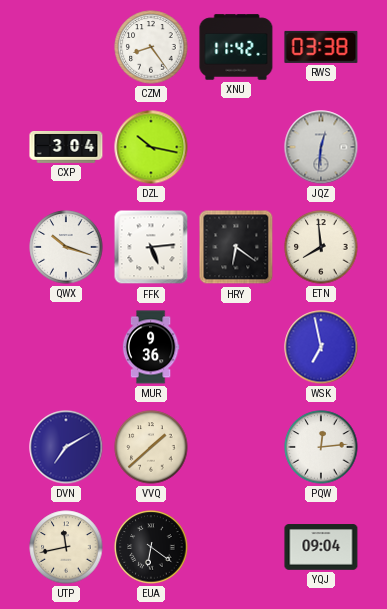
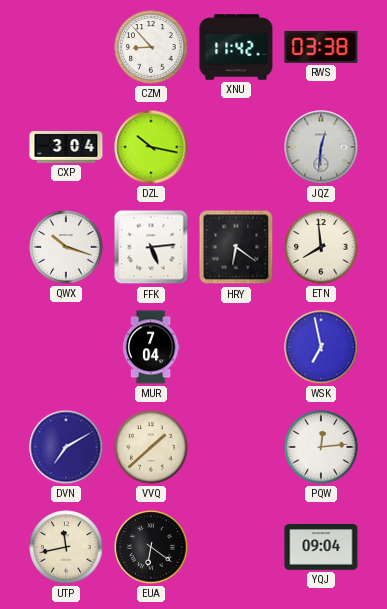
CZM: 8:24 -> 8:53 (151, 47)
MUR: 9:36 -> 7:04 (151, 347)
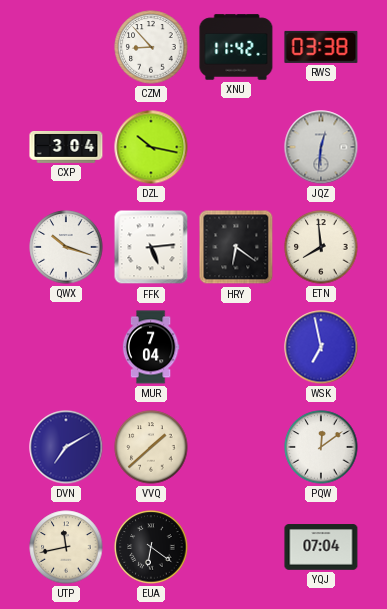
PQW: 12:14 -> 12:09 (321, 447)
YQJ: 09:04 -> 07:04 (321, 547)
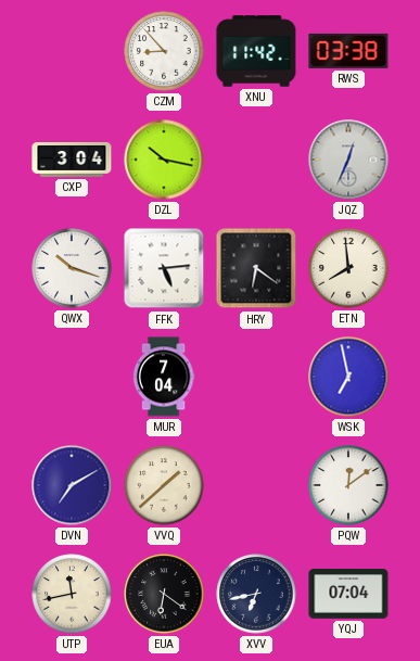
JQZ: 12:31 -> 12:34 (348, 160)
XVV: none -> 6:43 (256, 594)
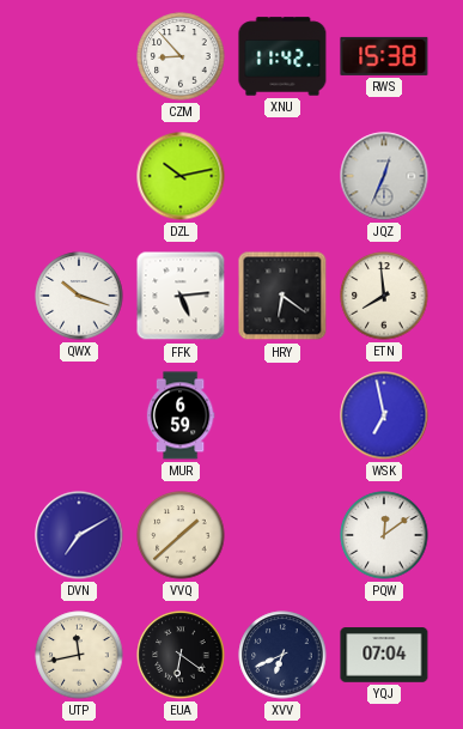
RWS: 03:38 -> 15:38 (384, 56)
CXP: 3:04 -> none (72, 161)
DZL: 10:17 -> 10:13 (181, 176)
MUR: 7:04 -> 6:59 (181, 415)
XVV: 6:43 -> 6:41 (282, 655)
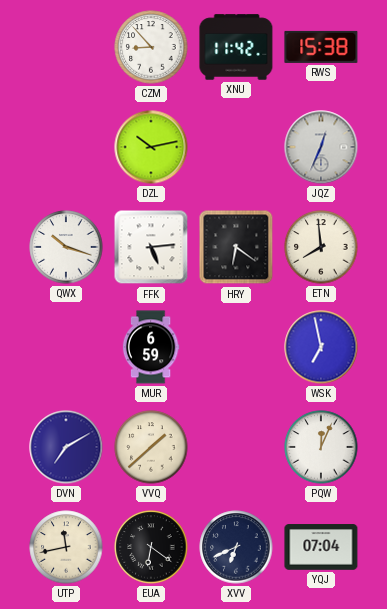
PQW: 12:09 -> 12:04 (321, 447)
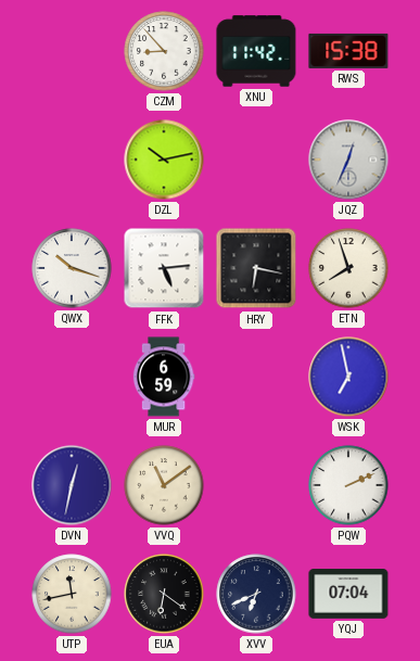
HRY: 6:21 -> 6:17 (256, 268)
ETN: 7:59 -> 7:57 (348, 268)
DVN: 7:10 -> 12:32 (72, 485)
VVQ: 1:38 -> 11:09 (164, 485)
PQW: 12:04 -> 2:11 (348, 485)
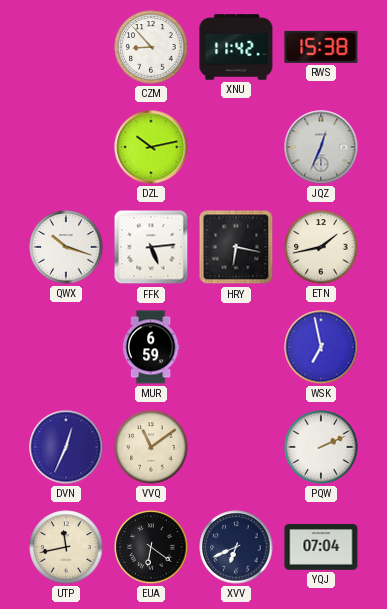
ETN: 7:57 -> 1:43 (321, 247)
DVN: 12:32 -> 12:34 (66, 447)
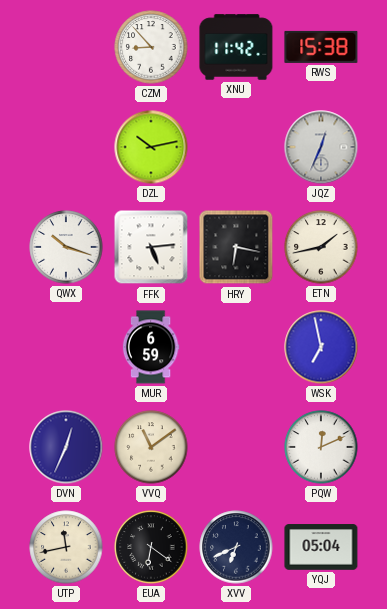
PQW: 2:11 -> 12:11 (321, 447)
YQJ: 07:04 -> 05:04 (321, 547)
